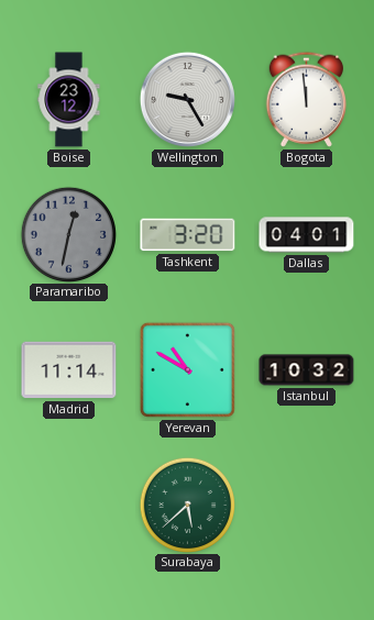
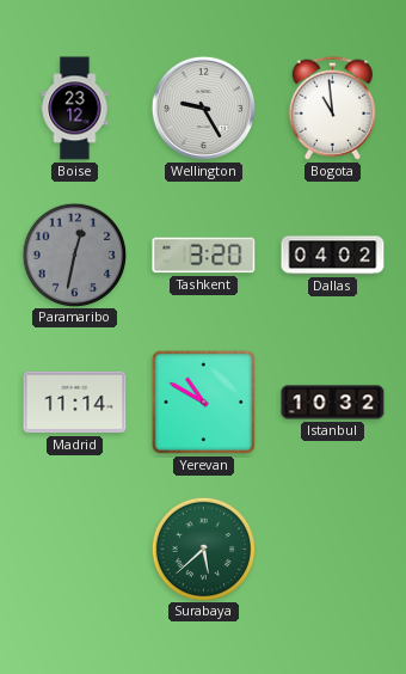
Bogota: 11:59 -> 10:59 (332, 108)
Dallas: 04:01 -> 04:02 (333, 256)
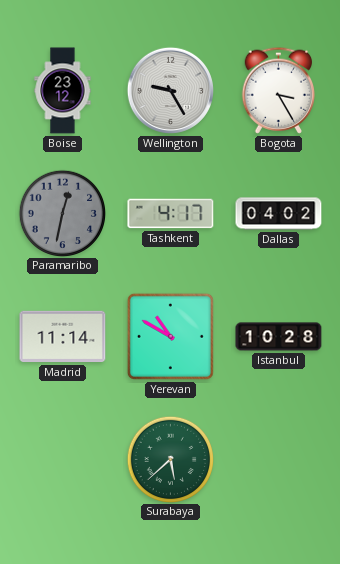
Bogota: 10:59 -> 3:25 (278, 90)
Tashkent: 3:20 -> 4:17 (171, 214)
Istanbul: 10:32 -> 10:28 (279, 337)
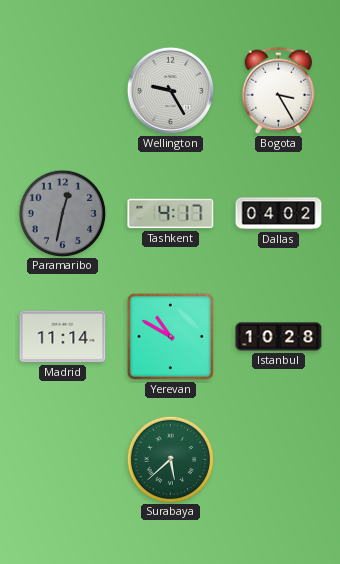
Boise: 23:12 -> none (63, 91)
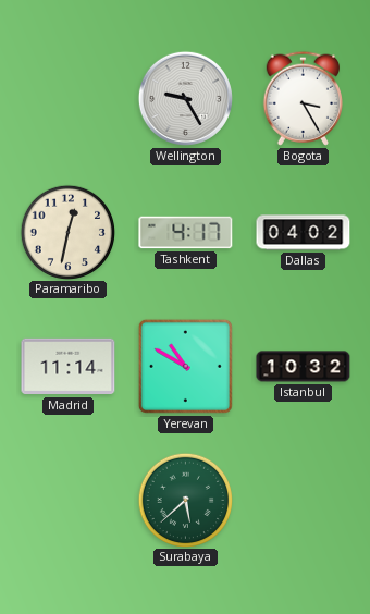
Paramaribo dial: grey -> cream (67, 232)
Istanbul: 10:28 -> 10:32 (304, 367)
